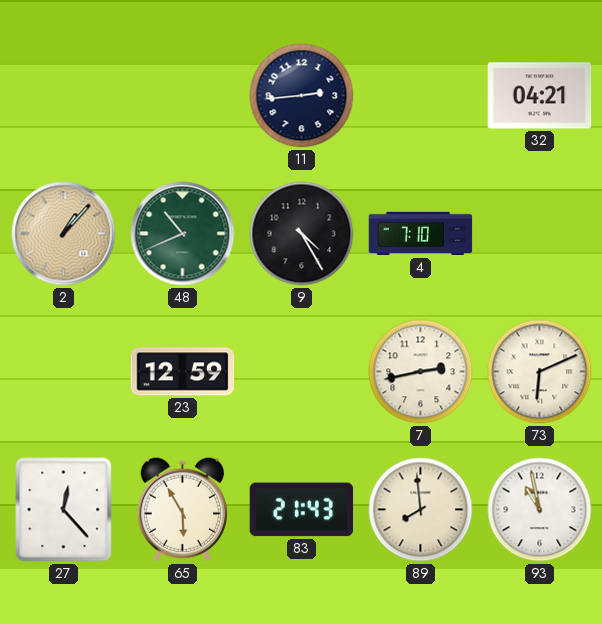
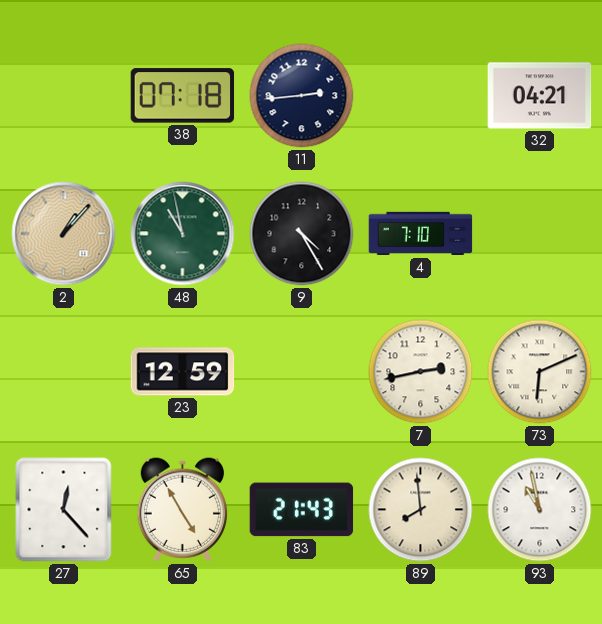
38: none -> 07:18 (183, 96)
48: 10:41 -> 10:58 (183, 234)
65: 5:55 -> 4:55 (182, 510)
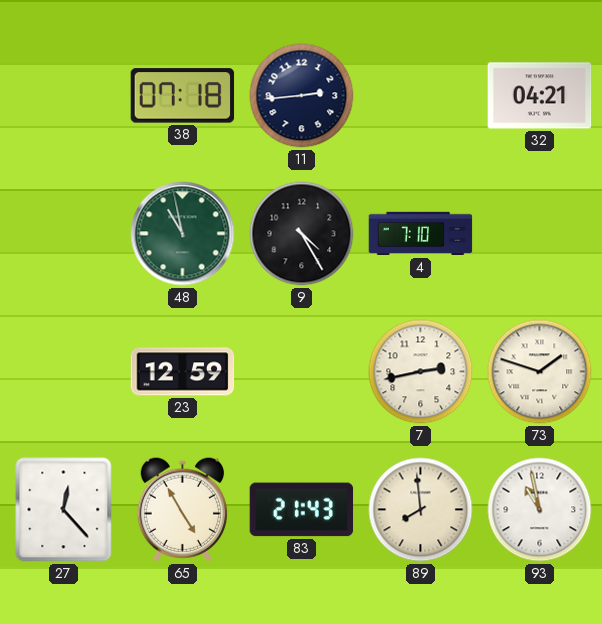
2: 1:07 -> none (64, 234)
73: 6:11 -> 1:48 (540, 372)
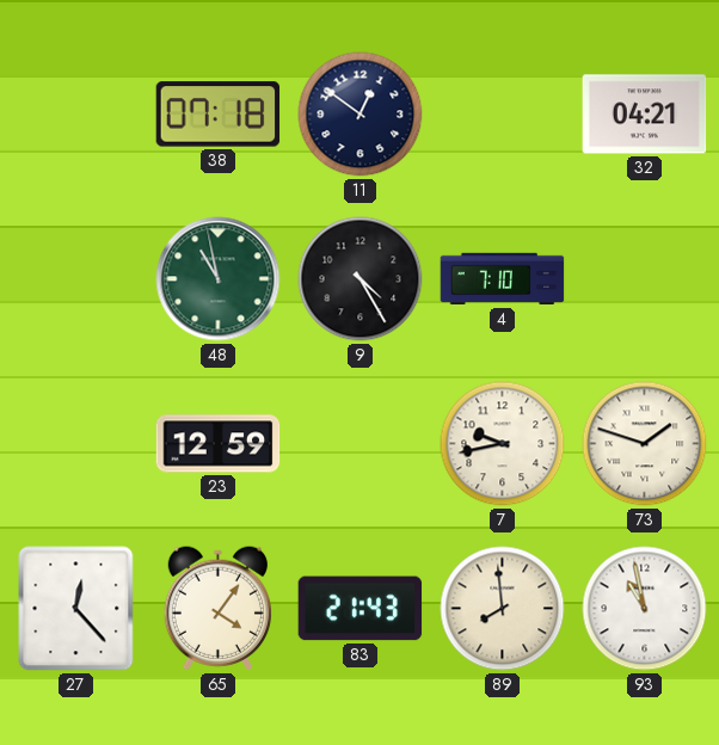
11: 2:44 -> 12:51 (361, 115)
7: 2:43 -> 9:43 (503, 444)
65: 4:55 -> 4:06 (217, 609)
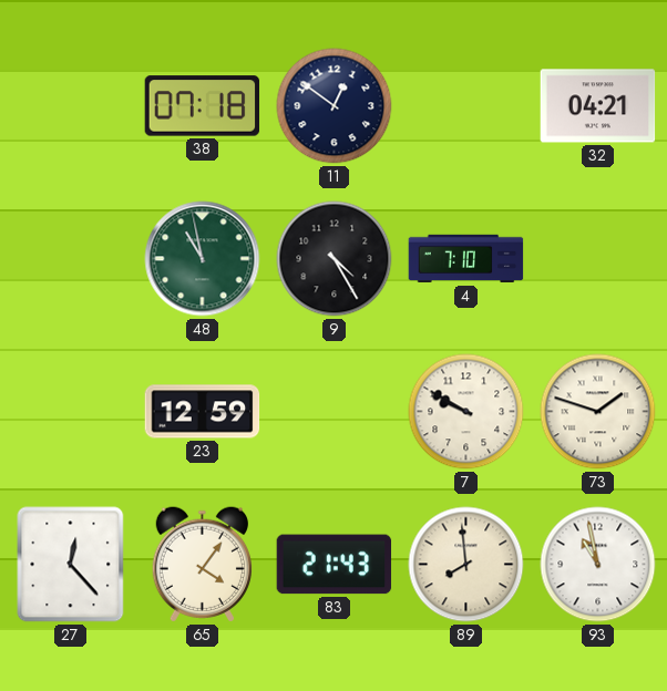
7: 9:43 -> 9:50 (466, 412)
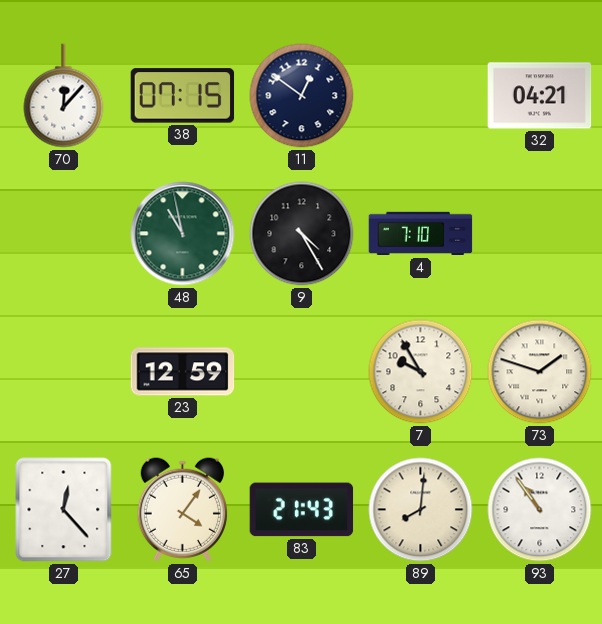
70: none -> 12:07 (64, 96)
38: 07:18 -> 07:15 (183, 96)
7: 9:50 -> 9:55 (421, 372)
89: 7:59 -> 8:01 (421, 510)
93: 10:58 -> 10:54 (540, 510)
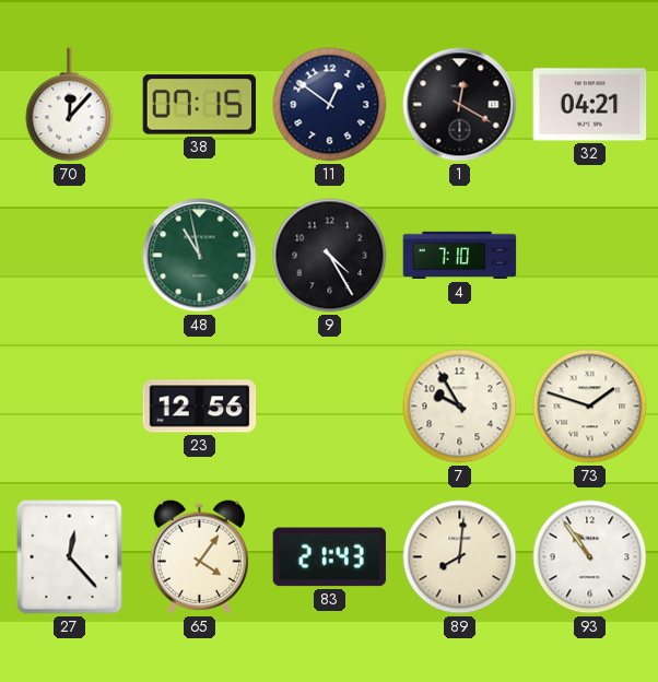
1: none -> 12:20 (460, 105)
23: 12:59 -> 12:56 (200, 407)
